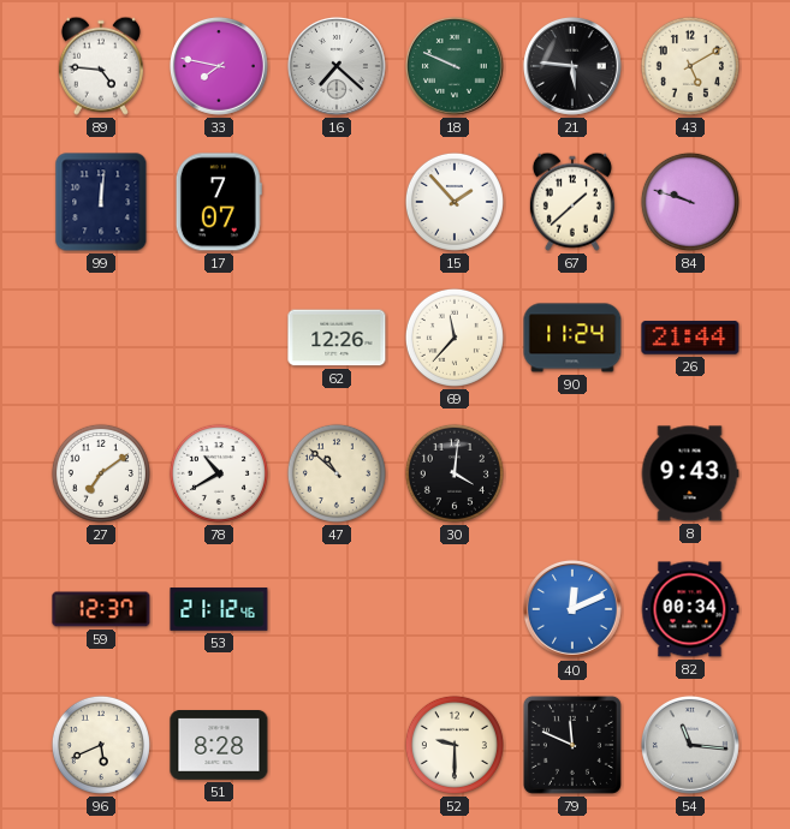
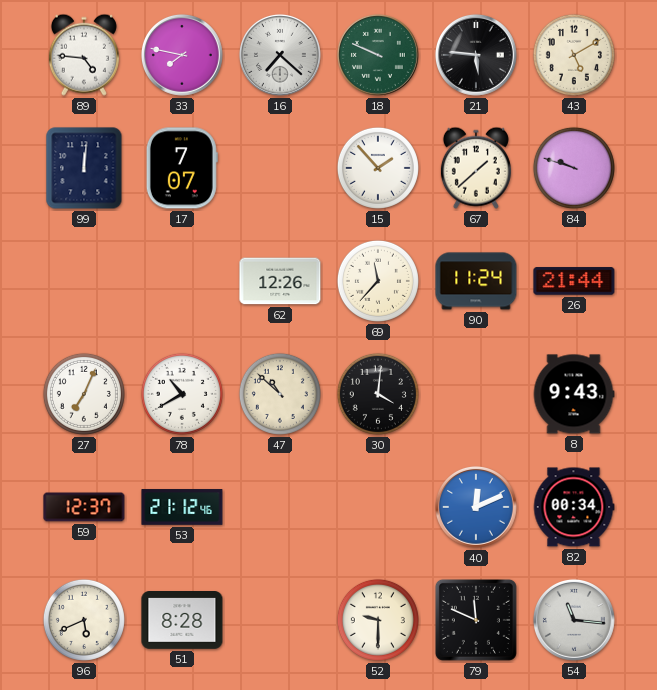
27: 7:09 -> 7:04 (84, 394)
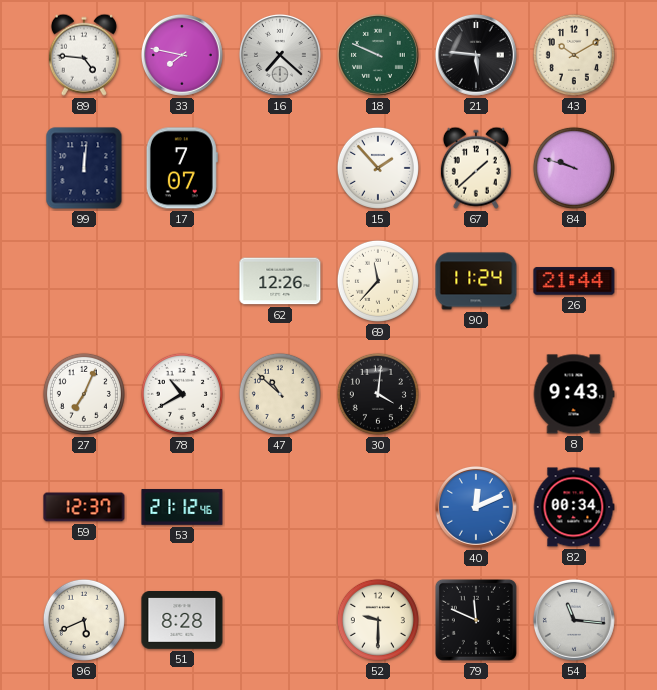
43: 5:10 -> 10:10 (574, 55)
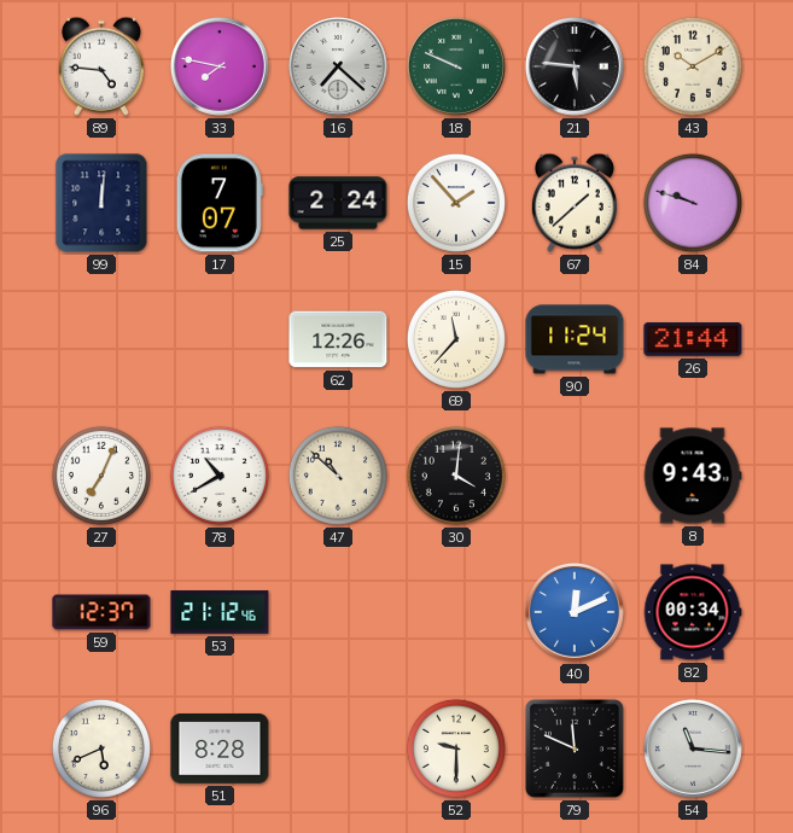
25: none -> 2:24 (338, 203)
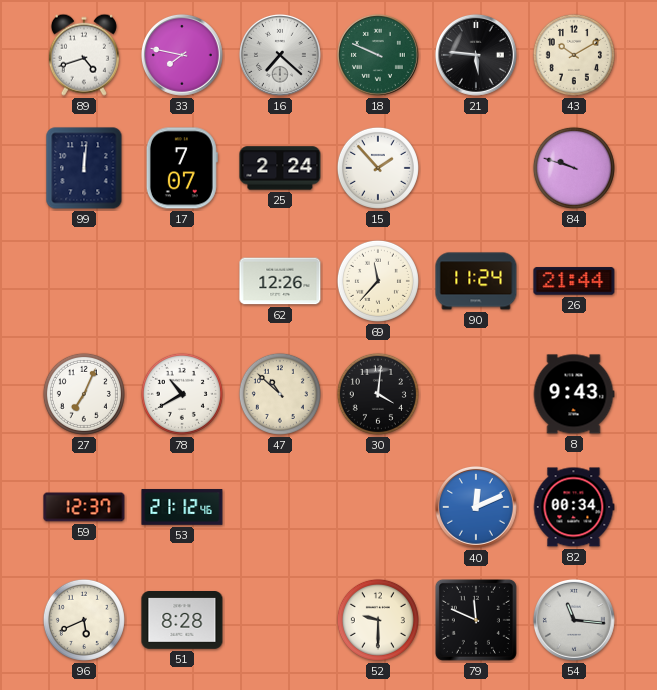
89: 4:46 -> 4:42 (84, 55)
67: 1:38 -> none (575, 203)
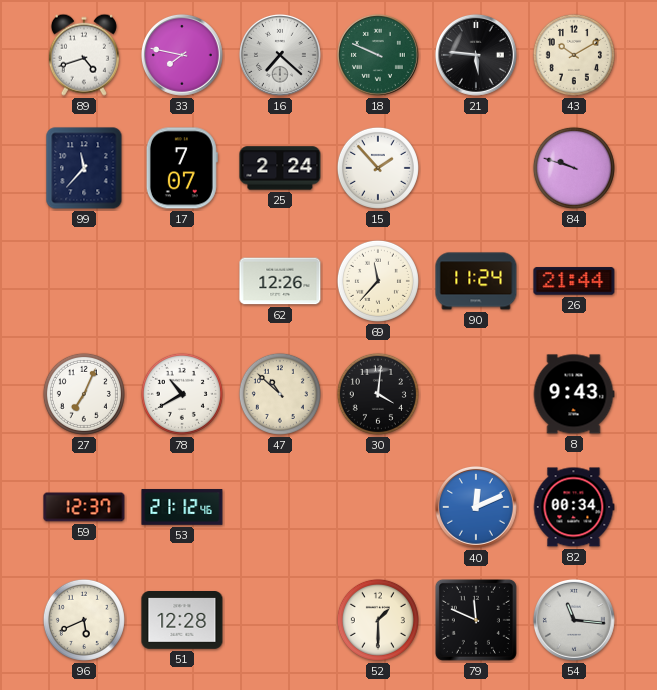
99: 12:01 -> 11:37 (84, 168)
51: 8:28 -> 12:28 (182, 621)
52: 9:30 -> 1:30 (378, 620)
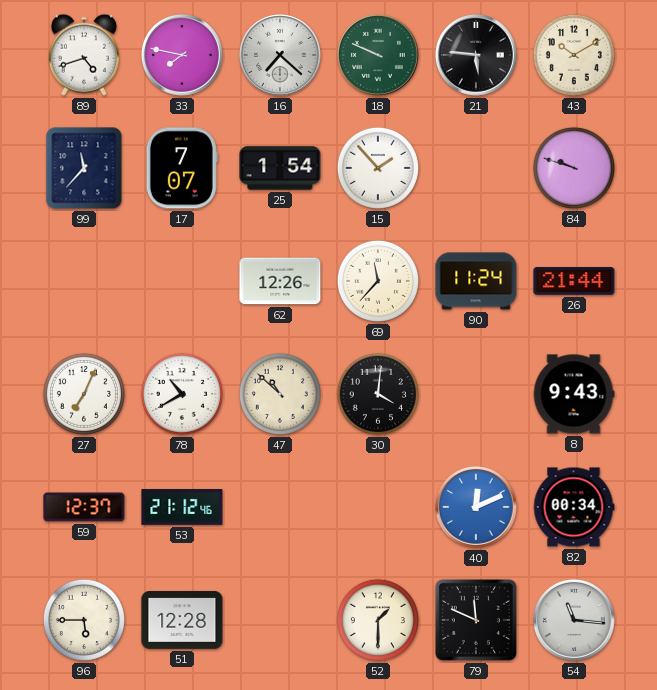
25: 2:24 -> 1:54 (280, 168)
96: 5:41 -> 5:45 (84, 620)
